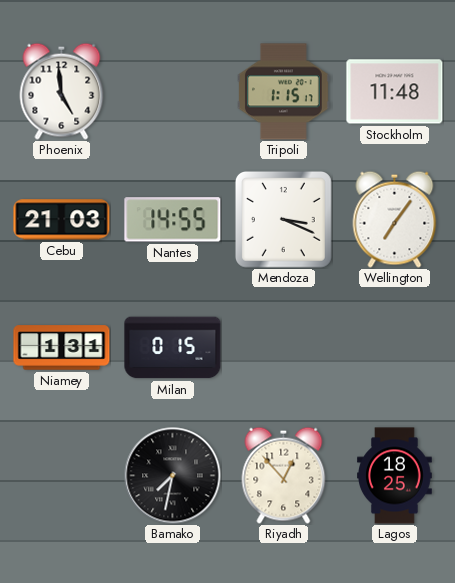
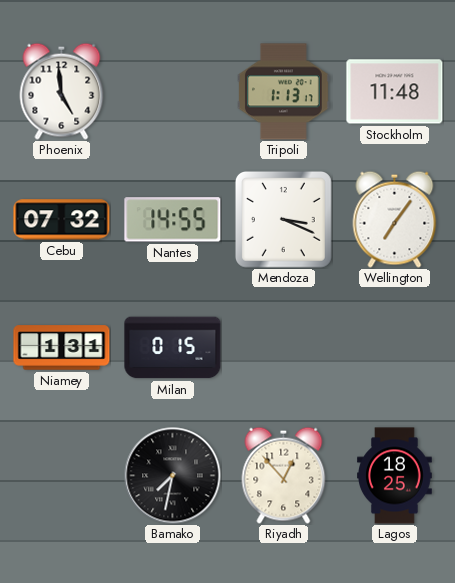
Tripoli: 1:15 -> 1:13 (284, 92)
Cebu: 21:03 -> 07:32 (62, 220)
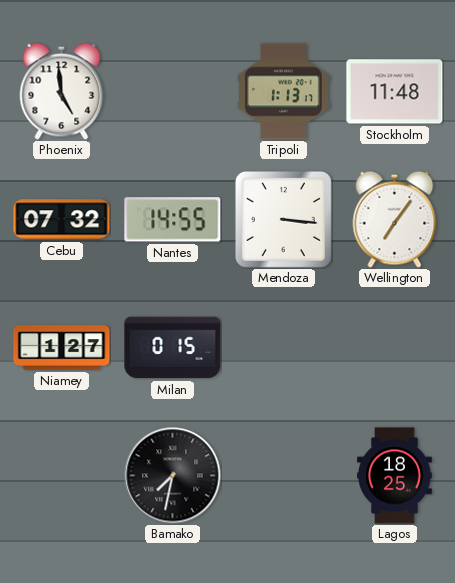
Mendoza: 3:19 -> 3:16 (283, 219)
Niamey: 1:31 -> 1:27 (62, 348)
Riyadh: 12:53 -> none (284, 475)
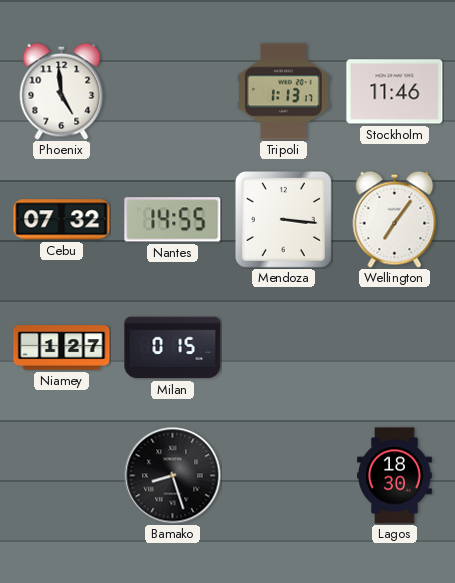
Stockholm: 11:48 -> 11:46 (395, 92)
Bamako: 7:32 -> 8:27 (173, 476)
Lagos: 18:25 -> 18:30 (395, 476)
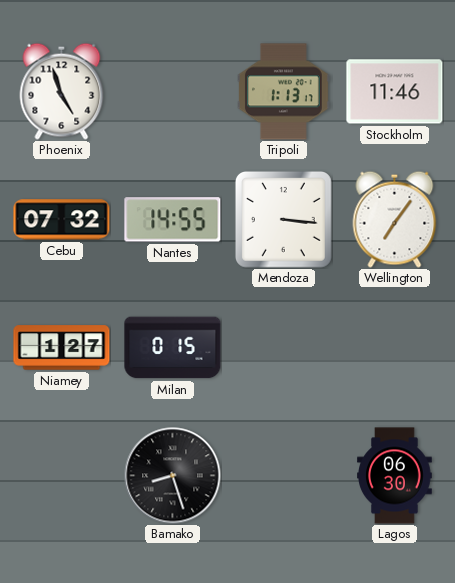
Phoenix: 4:59 -> 4:57 (62, 91)
Lagos: 18:30 -> 06:30 (395, 476)
